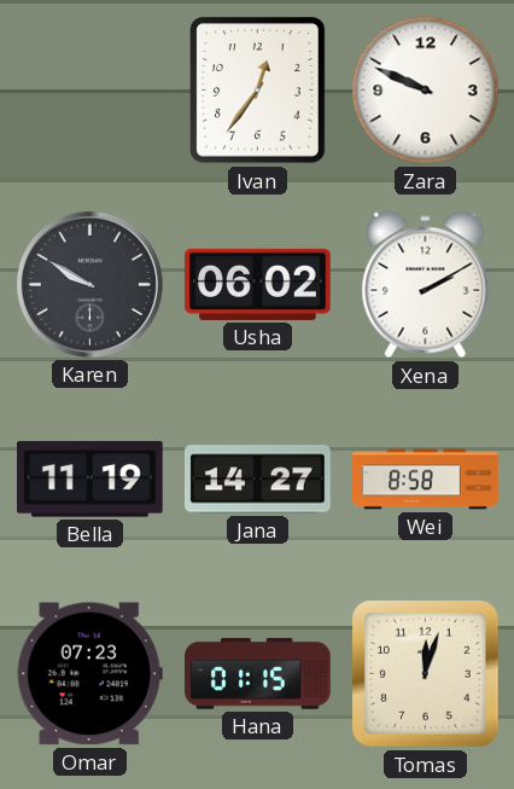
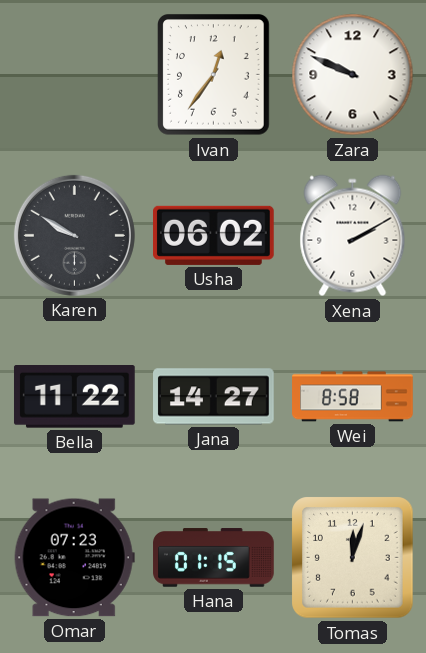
Bella: 11:19 -> 11:22 (74, 397)
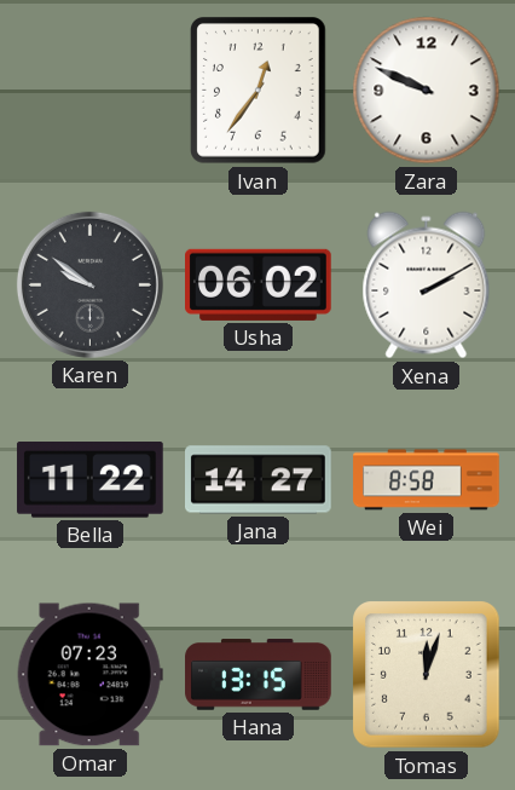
Karen: 9:50 -> 9:51 (89, 284)
Hana: 01:15 -> 13:15 (259, 675)
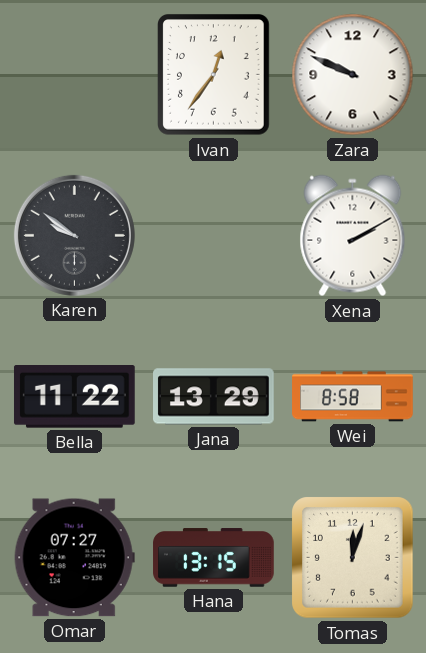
Usha: 06:02 -> none (259, 284)
Jana: 14:27 -> 13:29 (214, 397)
Omar: 07:23 -> 07:27 (74, 558)
